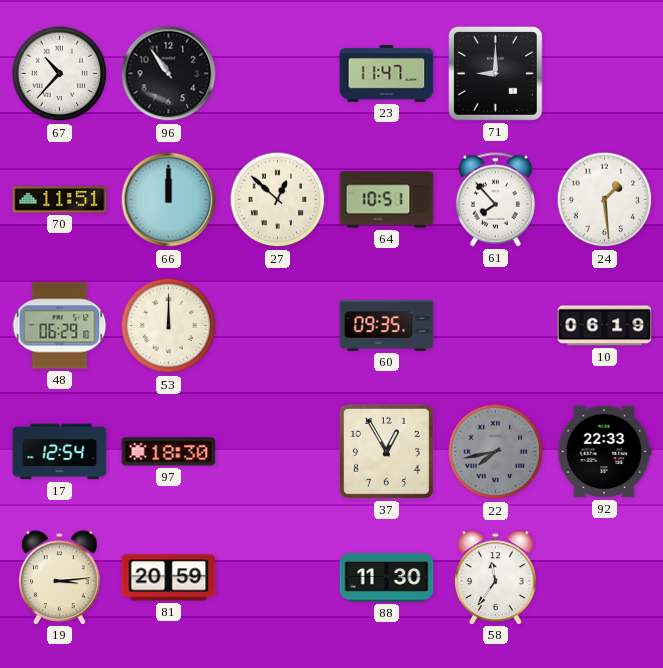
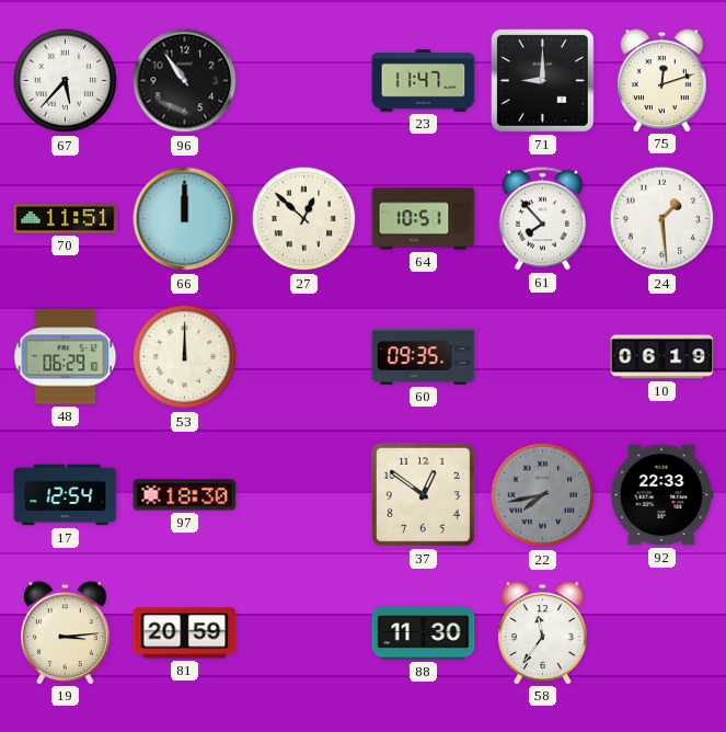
67: 10:37 -> 5:37 (66, 81)
75: none -> 12:12 (662, 80)
37: 12:55 -> 12:51 (423, 494)
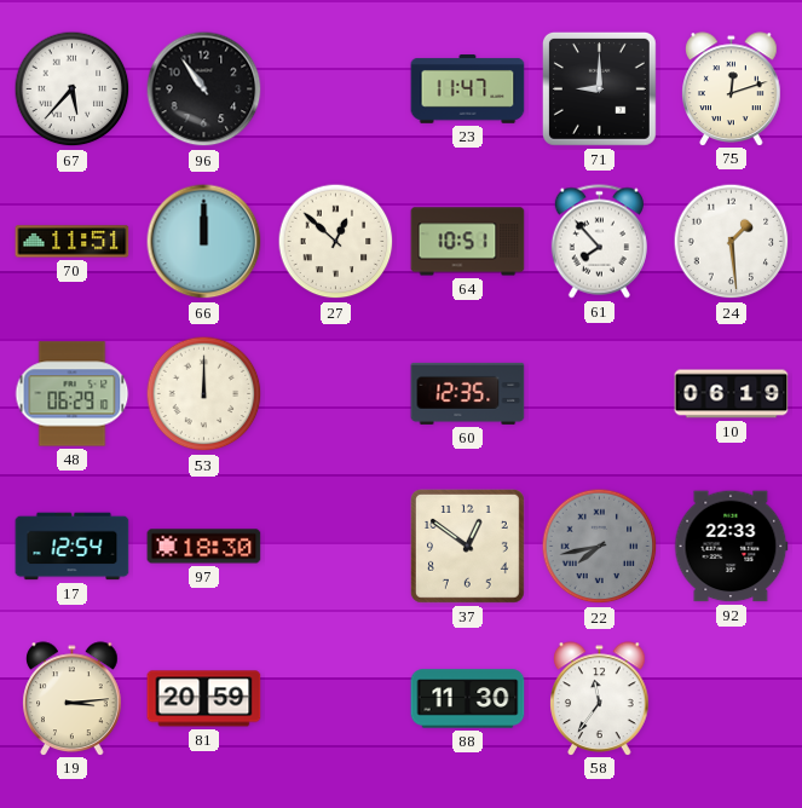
60: 09:35 -> 12:35 (468, 393)
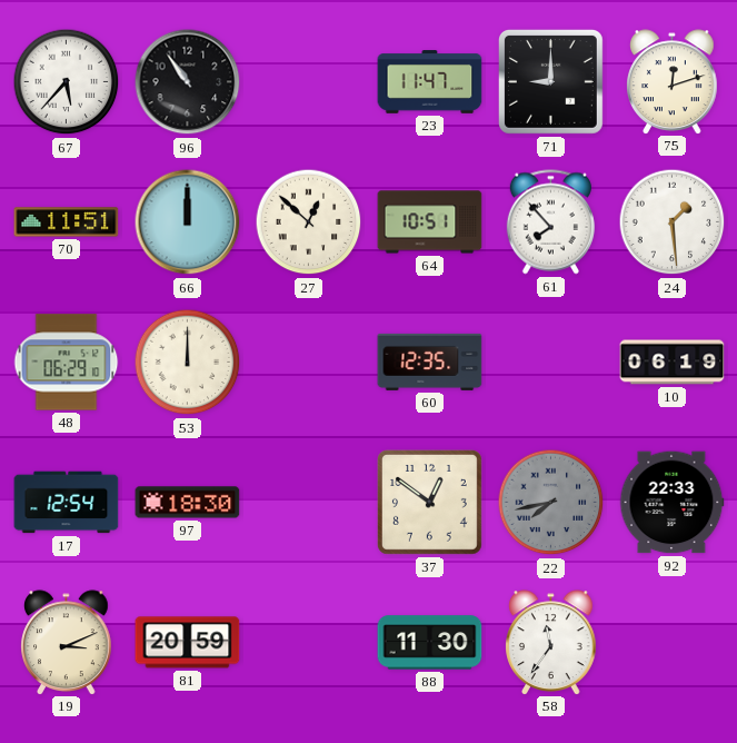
19: 3:14 -> 3:11 (67, 642)
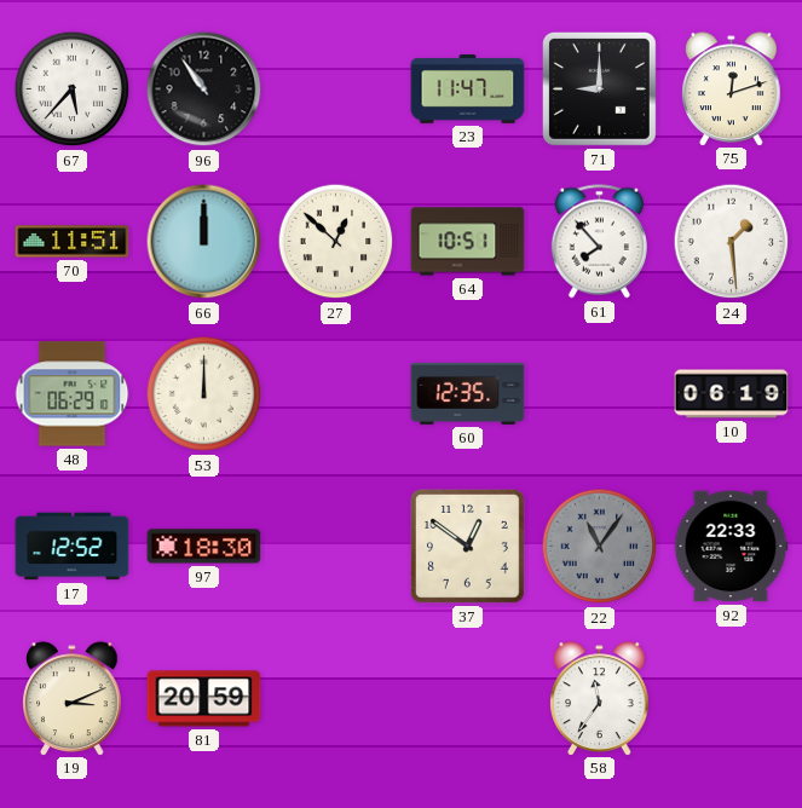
17: 12:54 -> 12:52 (73, 547)
22: 7:43 -> 11:06 (600, 547)
88: 11:30 -> none (430, 643)
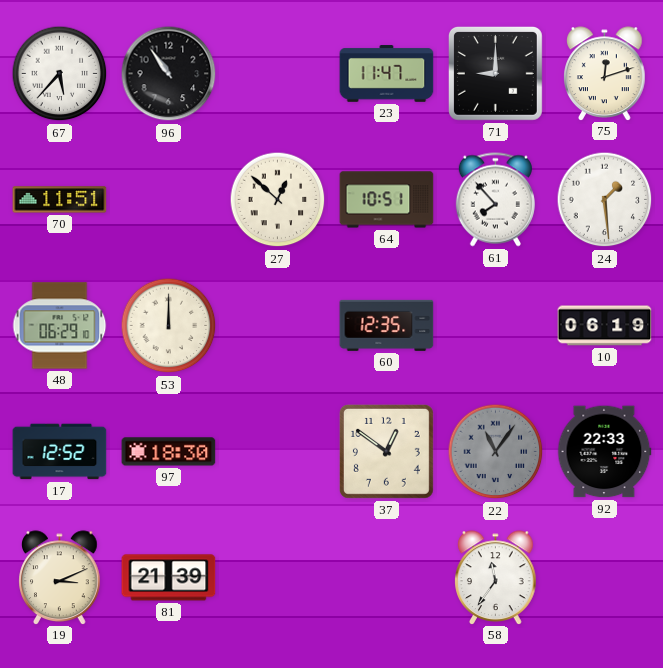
66: 12:00 -> none (204, 242)
81: 20:59 -> 21:39 (169, 578)
